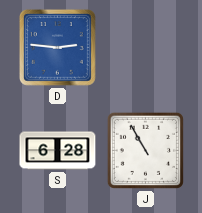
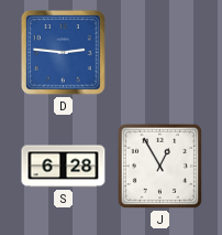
J: 10:55 -> 12:55 (159, 165)
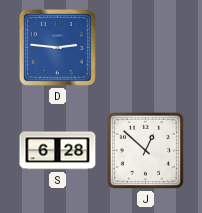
J: 12:55 -> 12:52 (145, 150)
